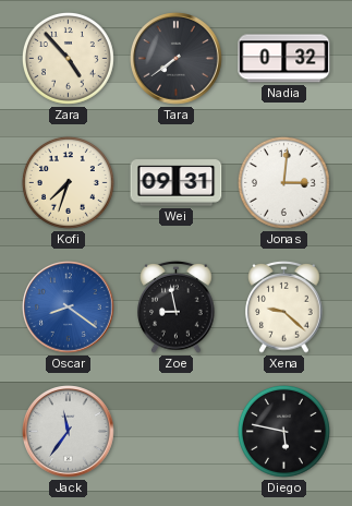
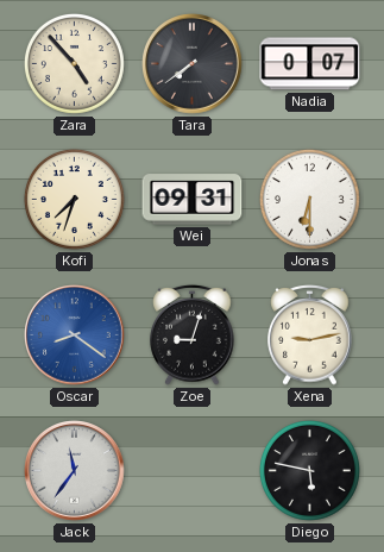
Nadia: 0:32 -> 0:07 (310, 64)
Jonas: 3:01 -> 6:30 (309, 199)
Zoe: 8:58 -> 9:03 (193, 334)
Xena: 9:22 -> 9:13 (310, 334)
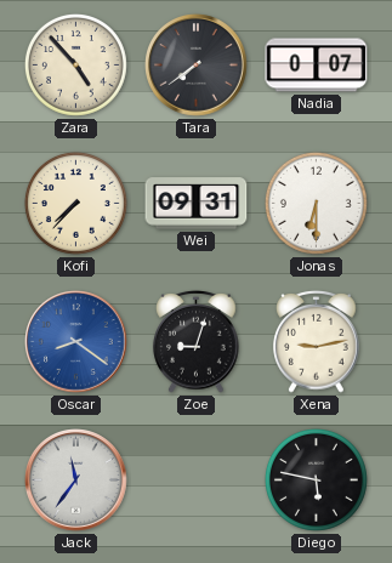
Kofi: 7:33 -> 7:37 (75, 203)
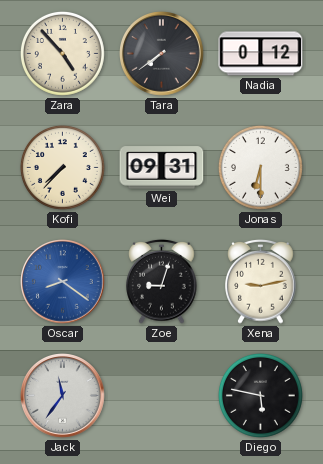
Nadia: 0:07 -> 0:12 (261, 54)
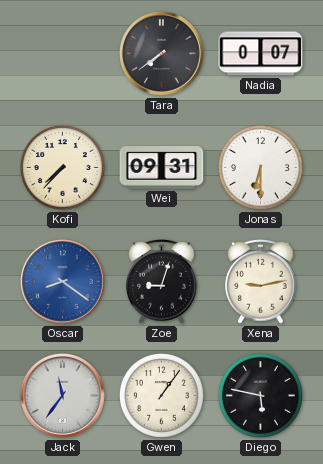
Zara: 4:53 -> none (62, 53)
Nadia: 0:12 -> 0:07 (261, 54)
Gwen: none -> 1:06 (161, 395)
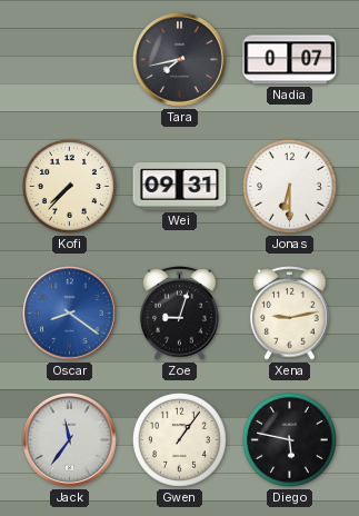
Tara: 7:39 -> 7:43 (180, 60)
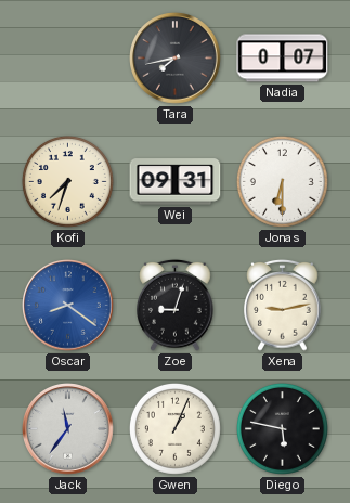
Kofi: 7:37 -> 7:33 (67, 181)
Gwen: 1:06 -> 1:04 (174, 428)
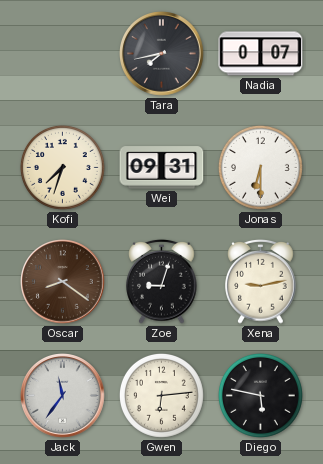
Oscar dial: blue -> brown (63, 282)
Gwen: 1:04 -> 6:14 (161, 395)
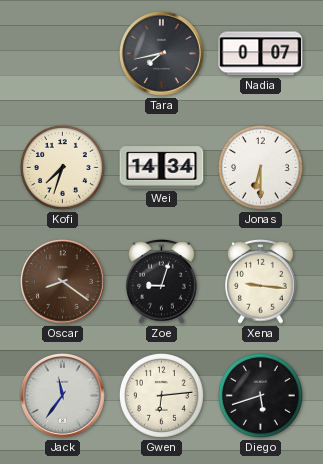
Wei: 09:31 -> 14:34 (162, 168)
Xena: 9:13 -> 9:16 (261, 281)
Diego: 5:47 -> 5:42 (260, 395)
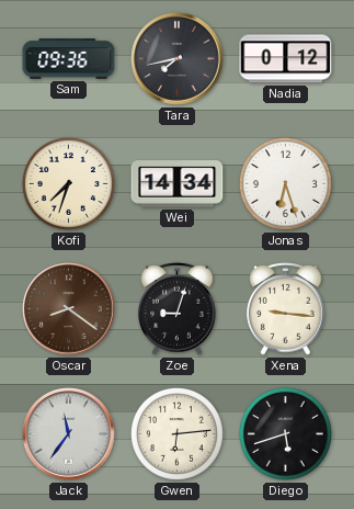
Sam: none -> 09:36 (69, 59)
Nadia: 0:07 -> 0:12 (286, 59)
Jonas: 6:30 -> 6:27 (285, 183)
